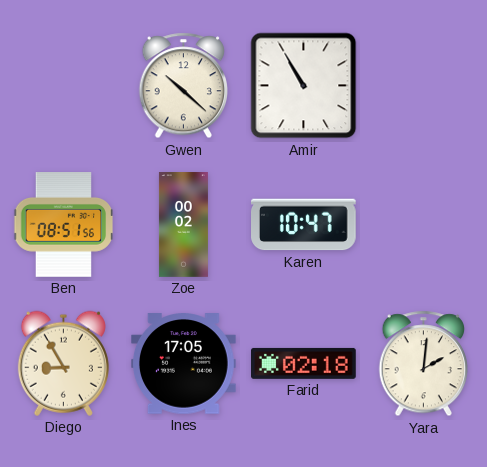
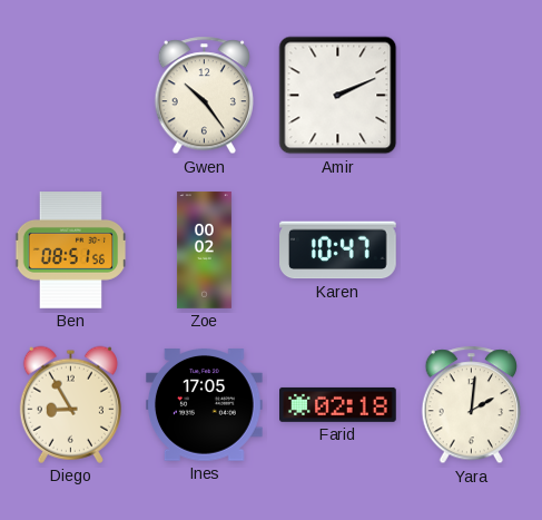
Gwen: 10:22 -> 10:24 (205, 96)
Amir: 10:55 -> 2:11 (338, 96)
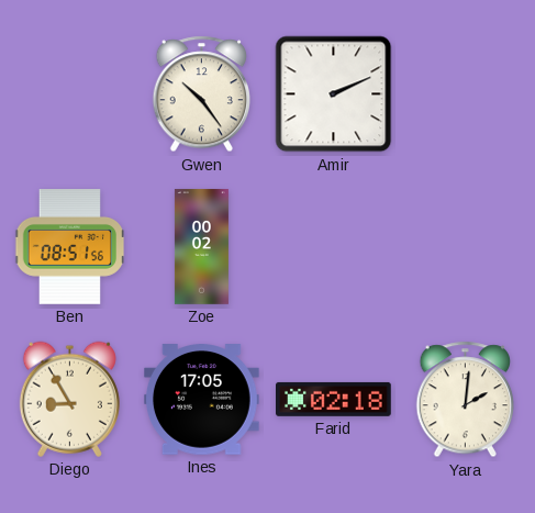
Karen: 10:47 -> none (338, 251)
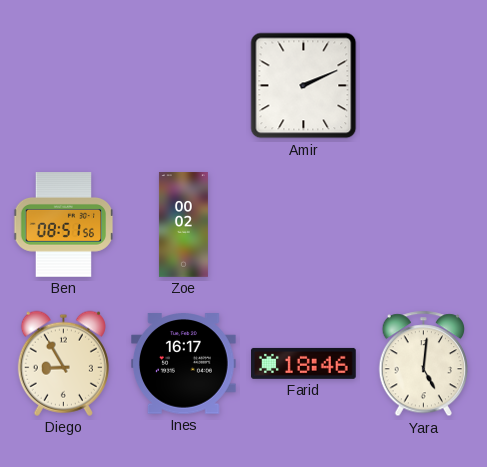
Gwen: 10:24 -> none (202, 94)
Ines: 17:05 -> 16:17 (184, 364)
Farid: 02:18 -> 18:46 (304, 363)
Yara: 2:01 -> 5:01 (424, 364)
